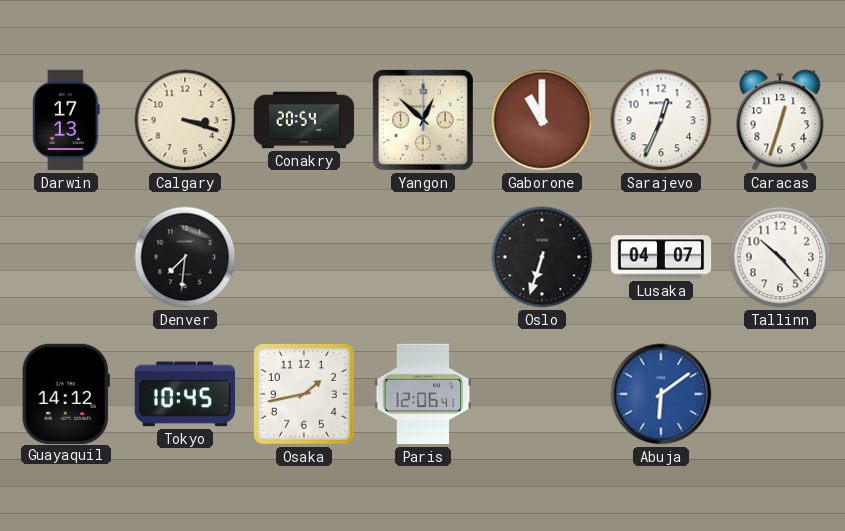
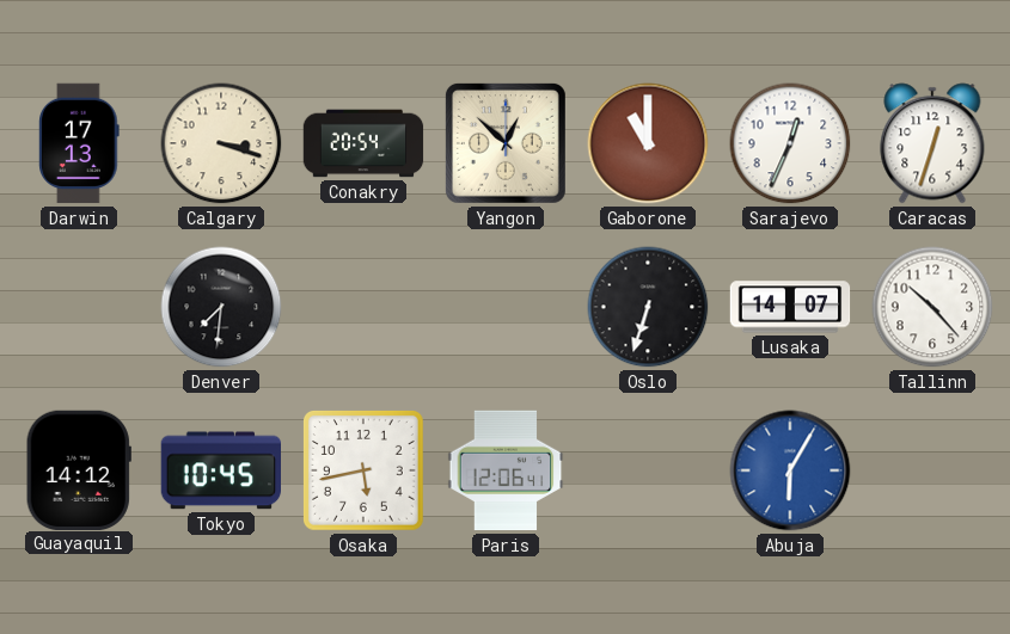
Lusaka: 04:07 -> 14:07 (790, 307)
Osaka: 1:43 -> 5:43 (365, 472)
Abuja: 6:09 -> 6:05 (790, 470)
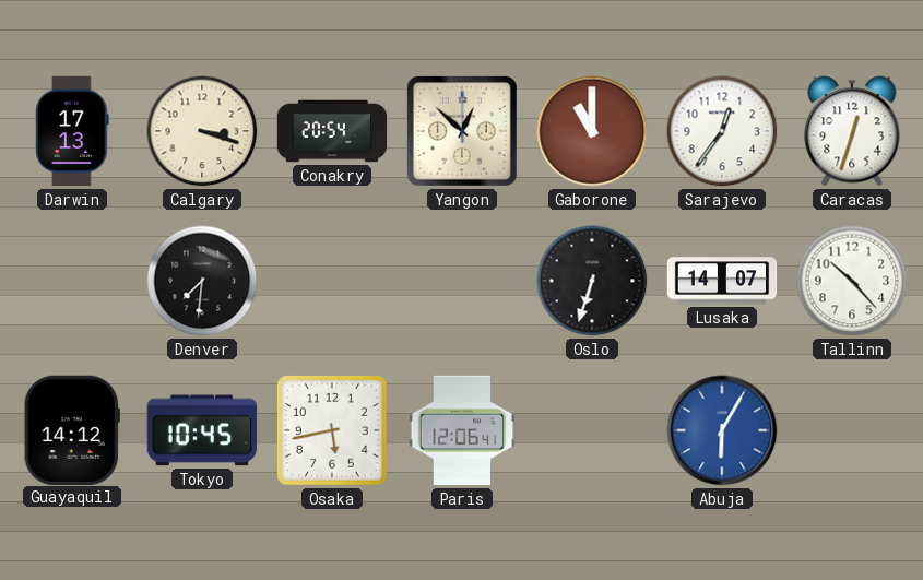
Sarajevo: 12:34 -> 12:36 (722, 131)
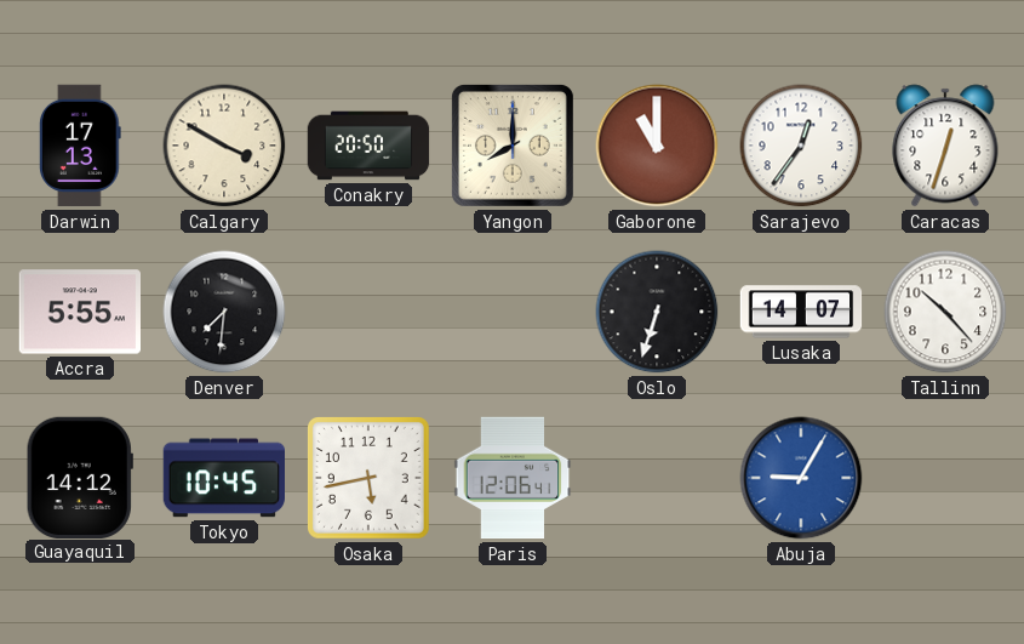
Calgary: 3:18 -> 3:50 (224, 146)
Conakry: 20:54 -> 20:50 (368, 146)
Yangon: 12:52 -> 8:00 (513, 146)
Accra: none -> 5:55 (79, 312)
Abuja: 6:05 -> 9:05 (801, 478)
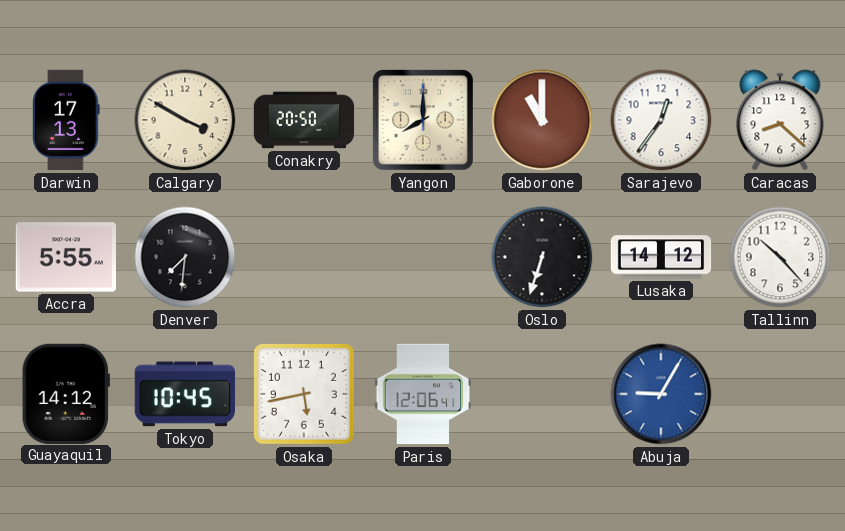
Caracas: 12:33 -> 8:22 (780, 120)
Lusaka: 14:07 -> 14:12 (661, 257)
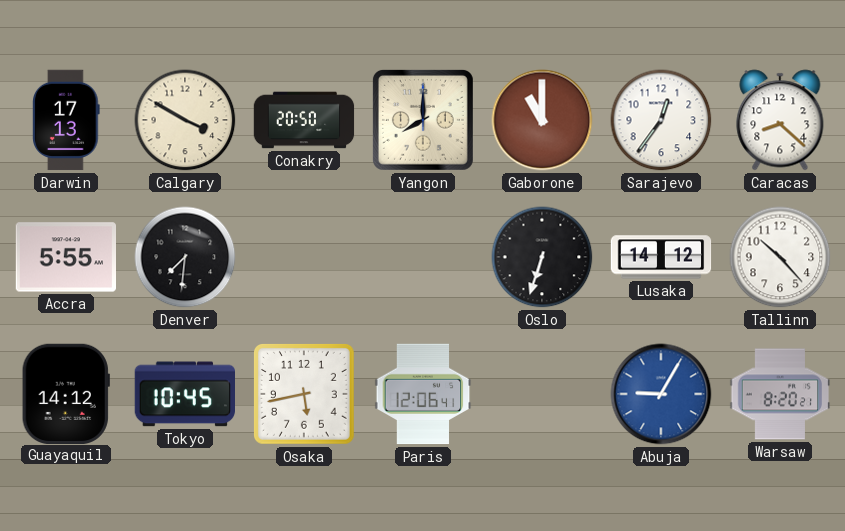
Warsaw: none -> 8:20 (780, 394)
